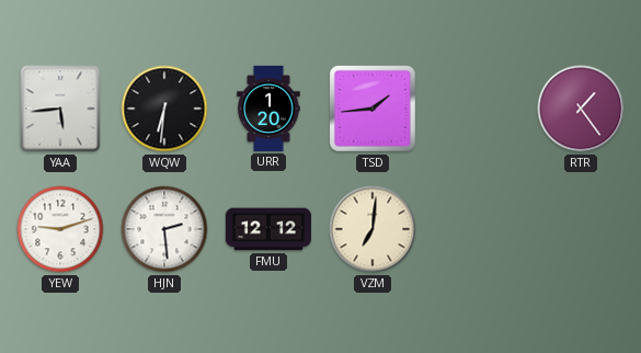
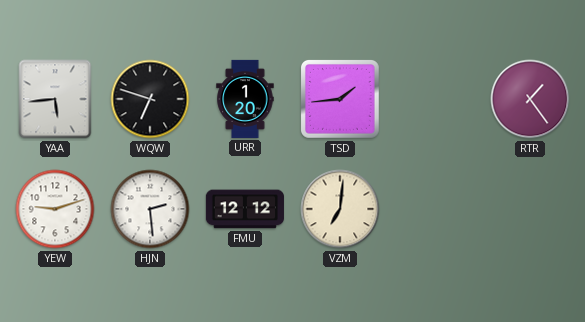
WQW: 6:31 -> 6:48 (150, 99)
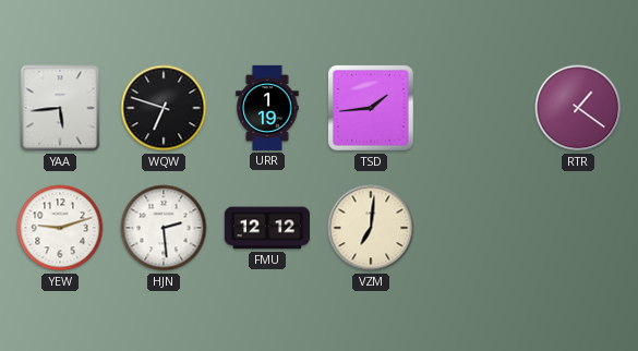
URR: 1:20 -> 1:19 (267, 108)
RTR: 1:24 -> 1:21 (578, 108)
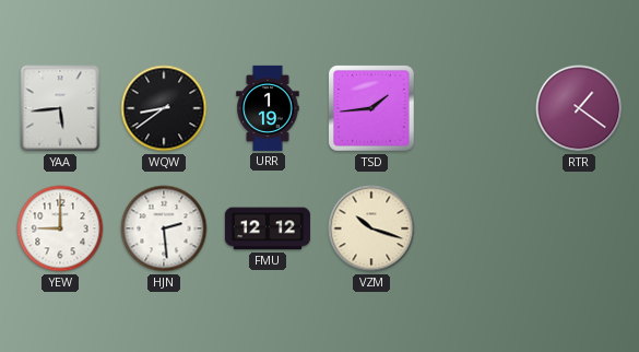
WQW: 6:48 -> 8:39 (164, 108)
YEW: 9:12 -> 9:00 (60, 228)
VZM: 7:01 -> 10:18 (371, 228)
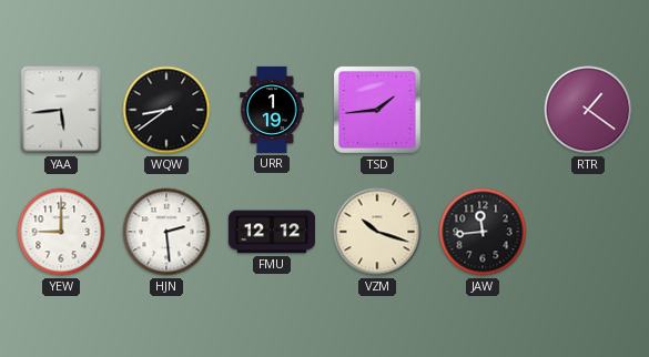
JAW: none -> 11:44 (483, 232)
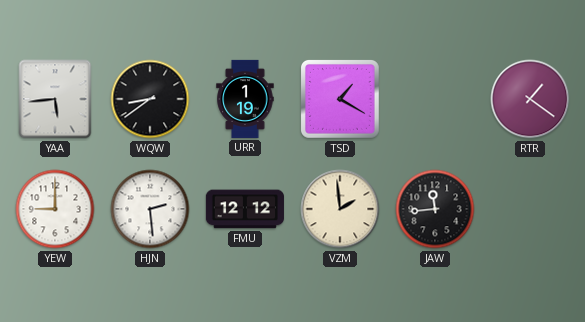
TSD: 1:44 -> 1:20 (340, 99)
VZM: 10:18 -> 1:59 (340, 209)
